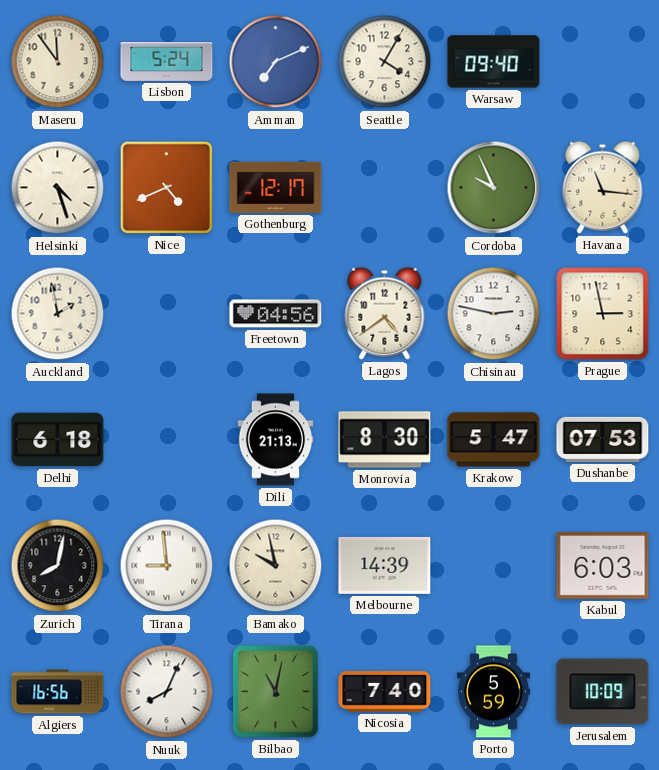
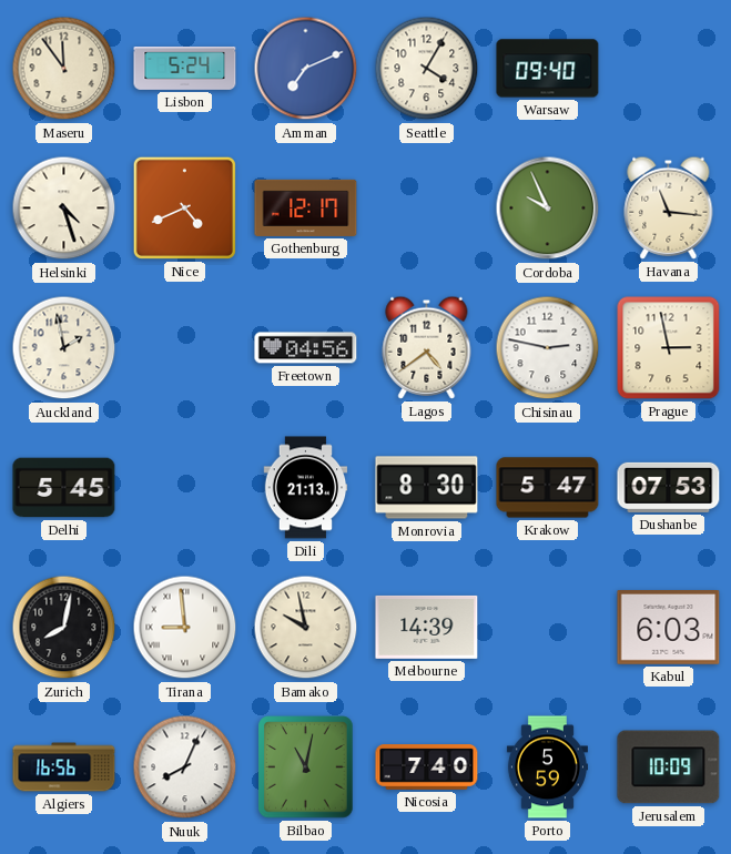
Delhi: 6:18 -> 5:45 (64, 488)
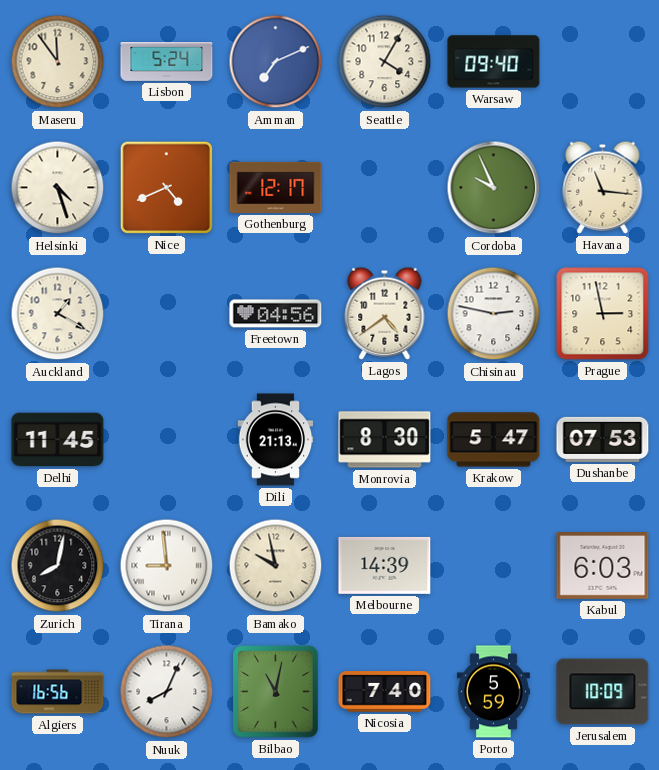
Auckland: 1:58 -> 1:20 (58, 314)
Delhi: 5:45 -> 11:45 (58, 440)
